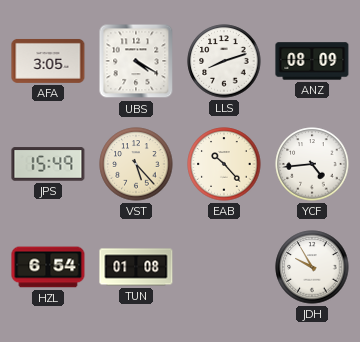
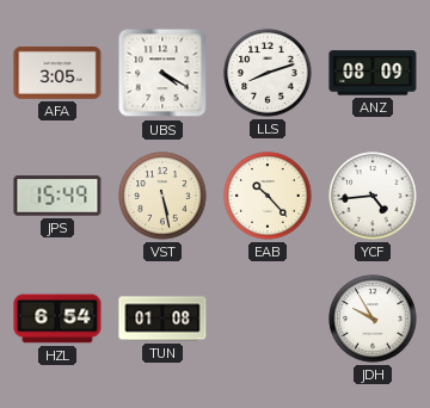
VST: 5:23 -> 5:28 (162, 196)
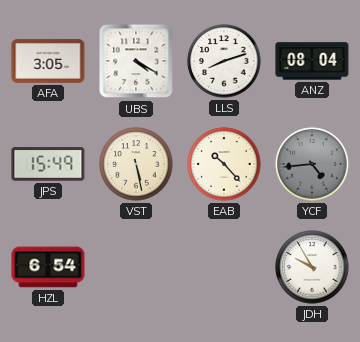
ANZ: 08:09 -> 08:04 (312, 61)
YCF dial: white -> grey (312, 164)
TUN: 01:08 -> none (162, 319)
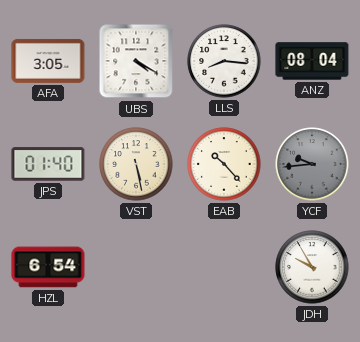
LLS: 8:12 -> 8:16 (224, 61)
JPS: 15:49 -> 01:40 (48, 164)
YCF: 4:44 -> 9:44 (312, 164)
